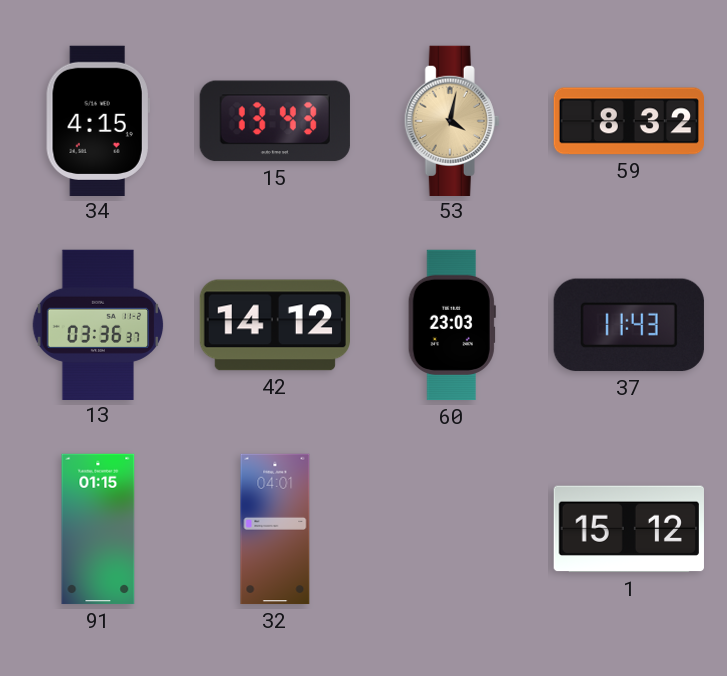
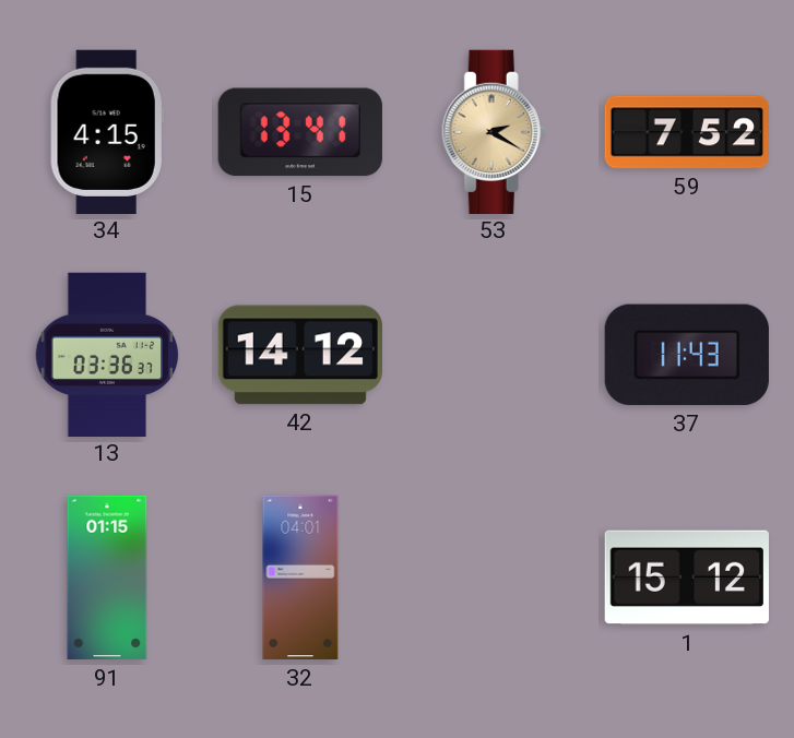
15: 13:43 -> 13:41 (300, 132)
53: 4:02 -> 2:20 (494, 131)
59: 8:32 -> 7:52 (686, 132)
60: 23:03 -> none (452, 325)
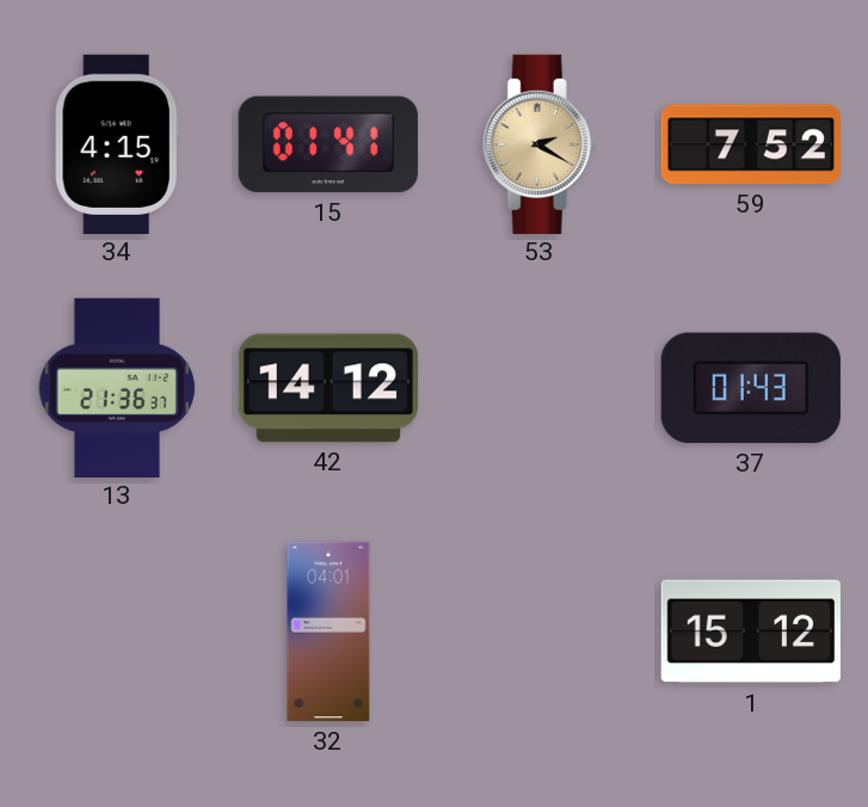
15: 13:41 -> 01:41 (328, 144)
13: 03:36 -> 21:36 (117, 387)
37: 11:43 -> 01:43 (751, 388)
91: 01:15 -> none (107, 578)
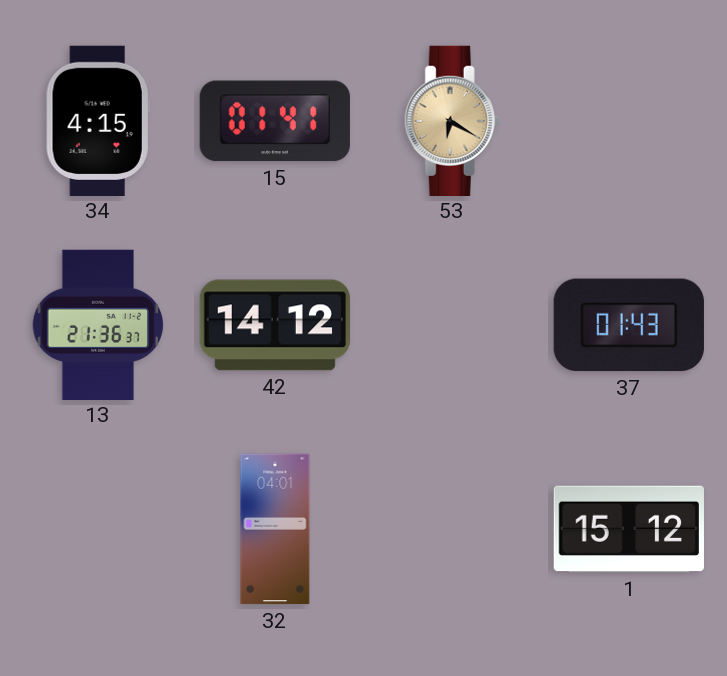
53: 2:20 -> 6:20 (452, 120)
59: 7:52 -> none (750, 144)
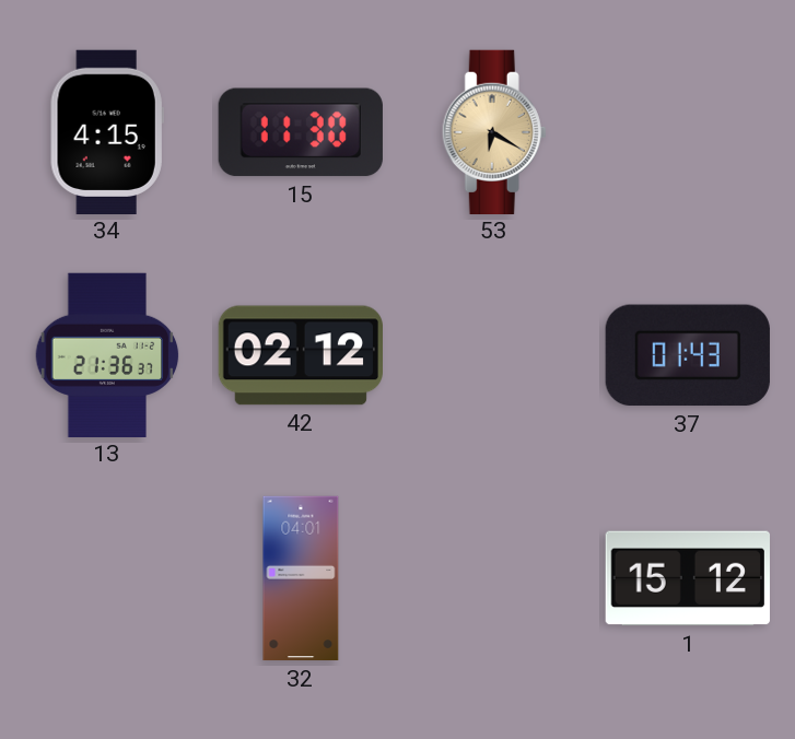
15: 01:41 -> 11:30 (301, 132)
42: 14:12 -> 02:12 (300, 355)
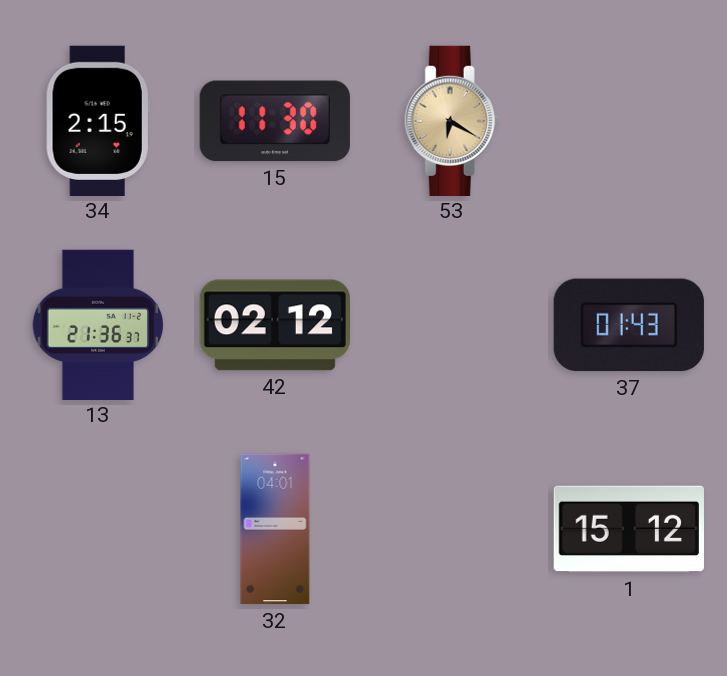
34: 4:15 -> 2:15 (98, 120)
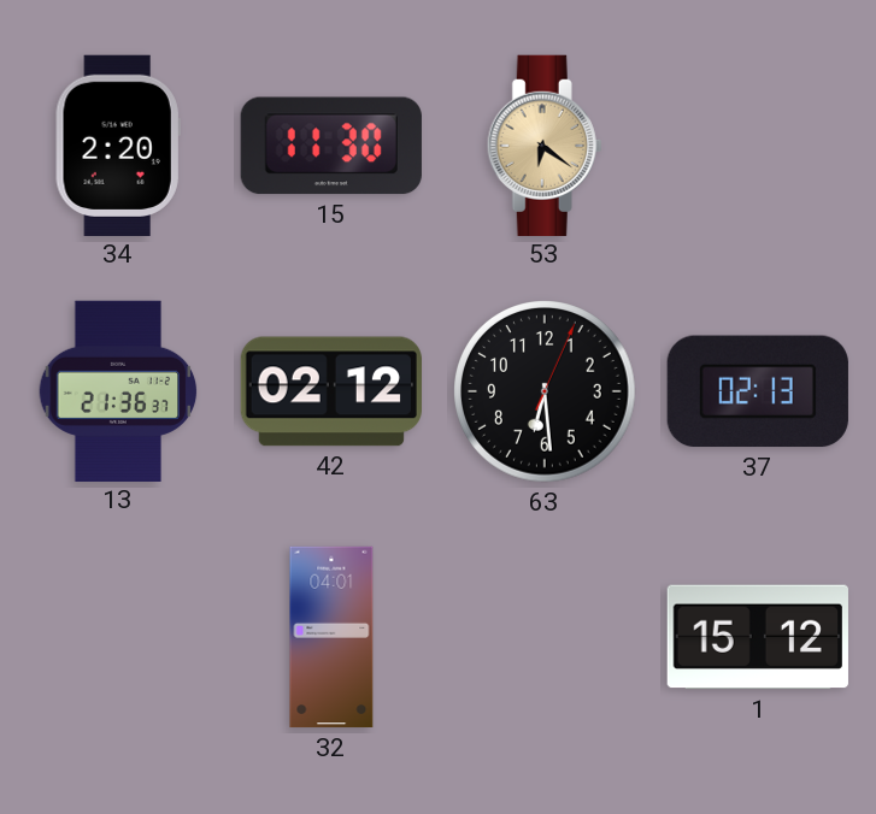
34: 2:15 -> 2:20 (118, 144)
53: 6:20 -> 6:21 (545, 144)
63: none -> 6:29 (545, 391)
37: 01:43 -> 02:13 (758, 391)
